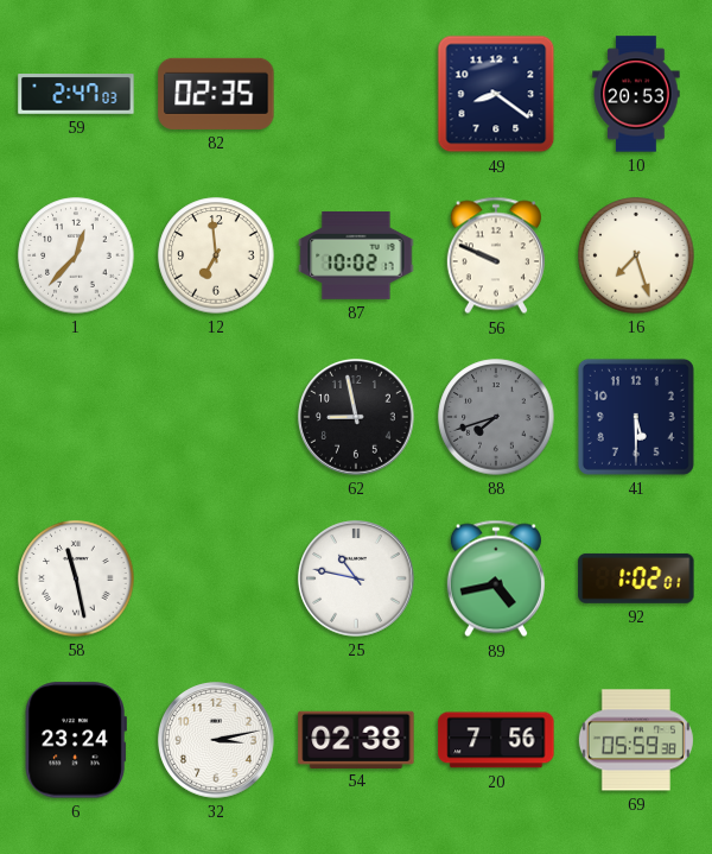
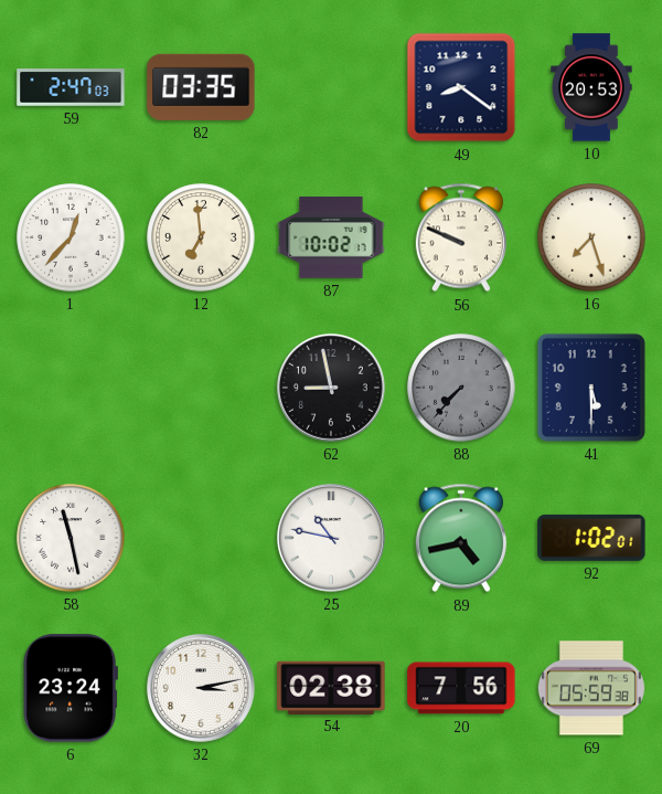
82: 02:35 -> 03:35 (201, 87)
88: 7:42 -> 7:37 (461, 388)
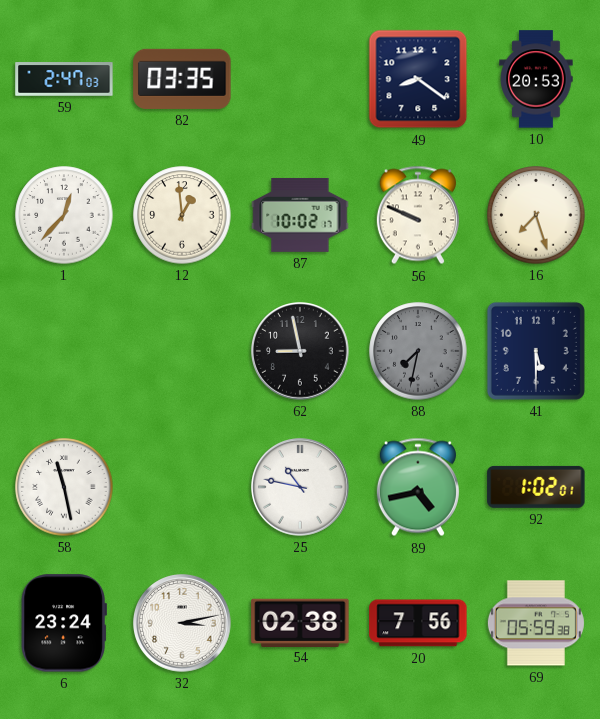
12: 6:59 -> 12:59 (182, 215)
88: 7:37 -> 7:32 (418, 351)
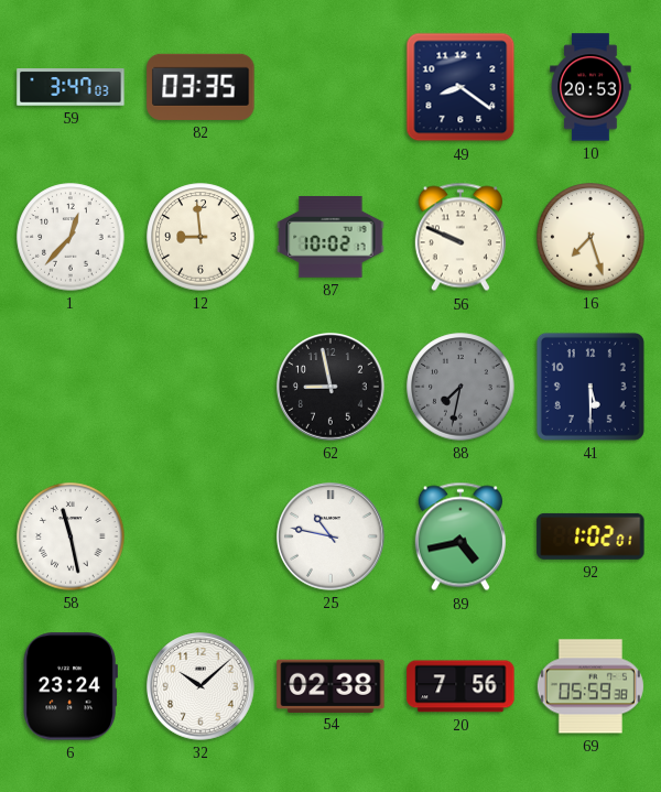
59: 2:47 -> 3:47 (71, 87)
12: 12:59 -> 8:59 (201, 237)
32: 3:13 -> 10:08 (201, 686)
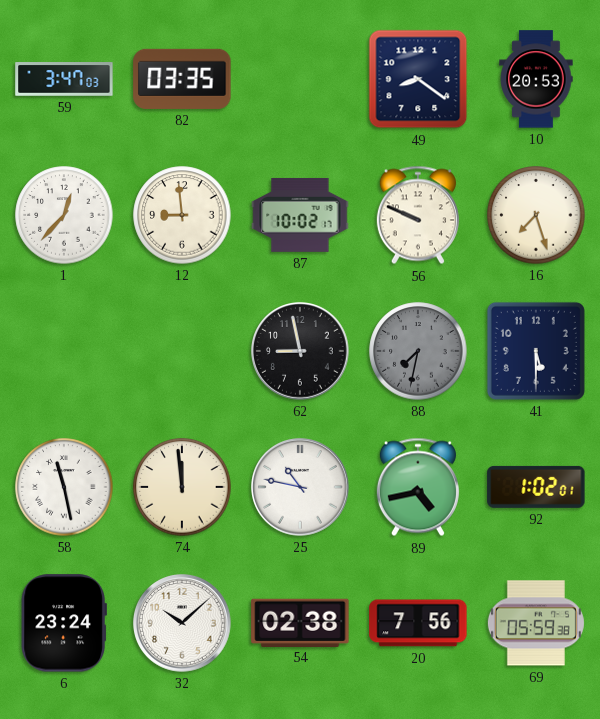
74: none -> 11:59 (182, 487)
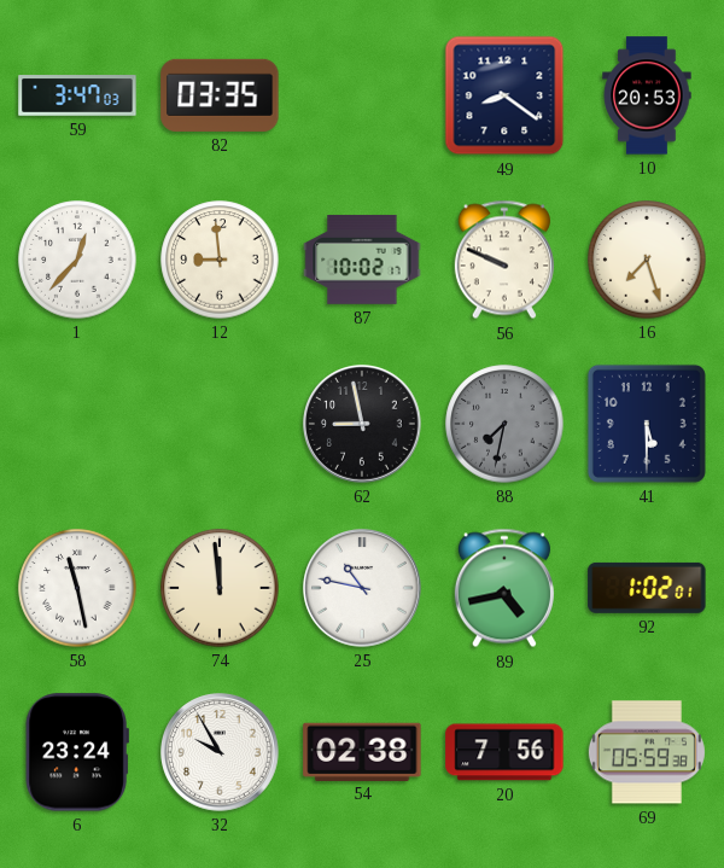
32: 10:08 -> 9:55 (220, 752)
